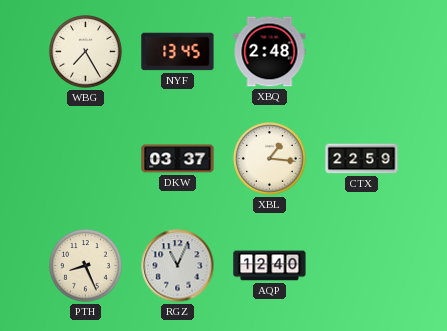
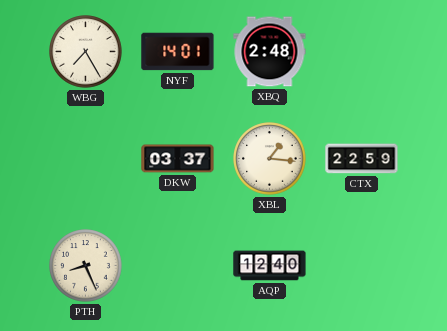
NYF: 13:45 -> 14:01 (178, 52)
RGZ: 11:04 -> none (178, 266)
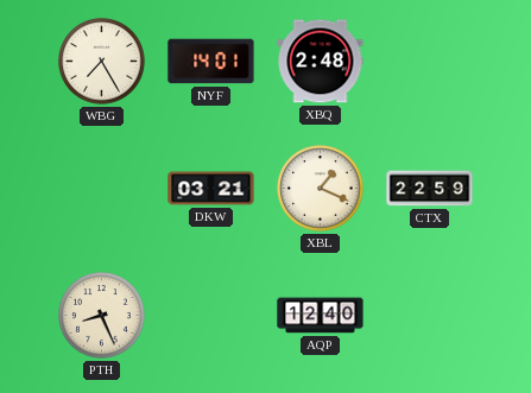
DKW: 03:37 -> 03:21 (211, 189)
XBL: 1:16 -> 1:19 (321, 189)
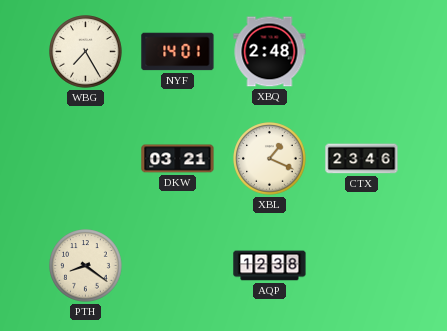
CTX: 22:59 -> 23:46 (362, 159)
PTH: 8:26 -> 8:21 (86, 266)
AQP: 12:40 -> 12:38 (270, 266)
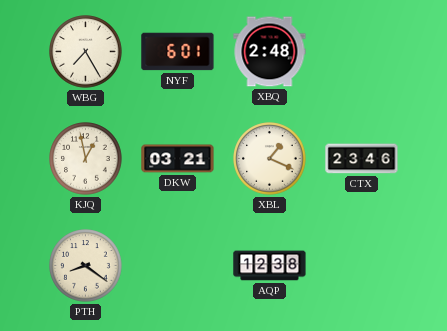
NYF: 14:01 -> 6:01 (178, 52)
KJQ: none -> 12:58 (86, 159)
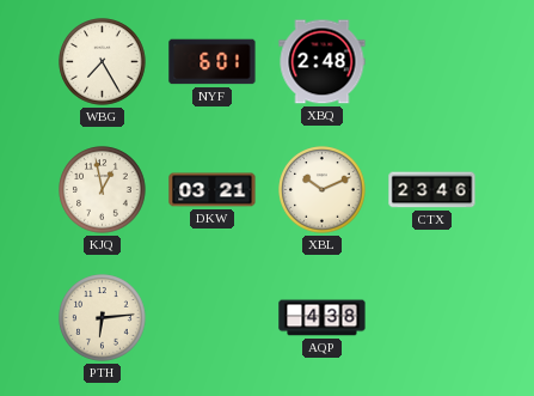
XBL: 1:19 -> 10:11 (323, 190)
PTH: 8:21 -> 6:14 (103, 318)
AQP: 12:38 -> 4:38 (323, 318)
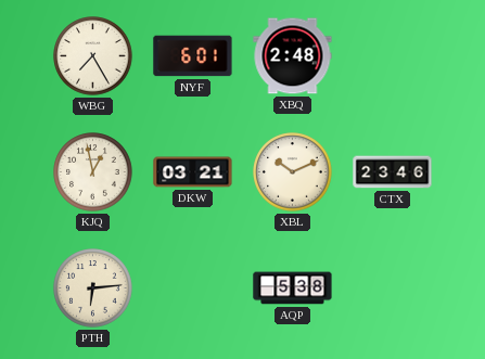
AQP: 4:38 -> 5:38 (293, 289)
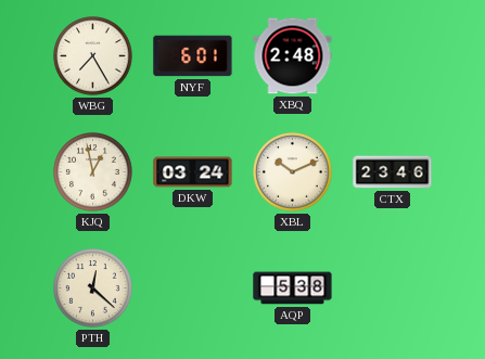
DKW: 03:21 -> 03:24 (193, 172)
PTH: 6:14 -> 12:22 (93, 289)
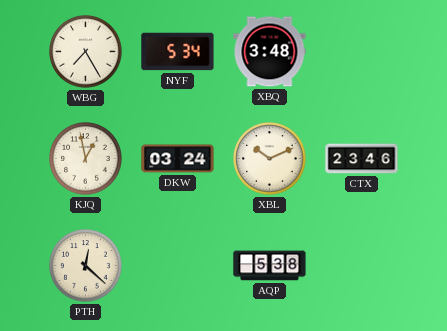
NYF: 6:01 -> 5:34 (178, 52)
XBQ: 2:48 -> 3:48 (270, 52)
